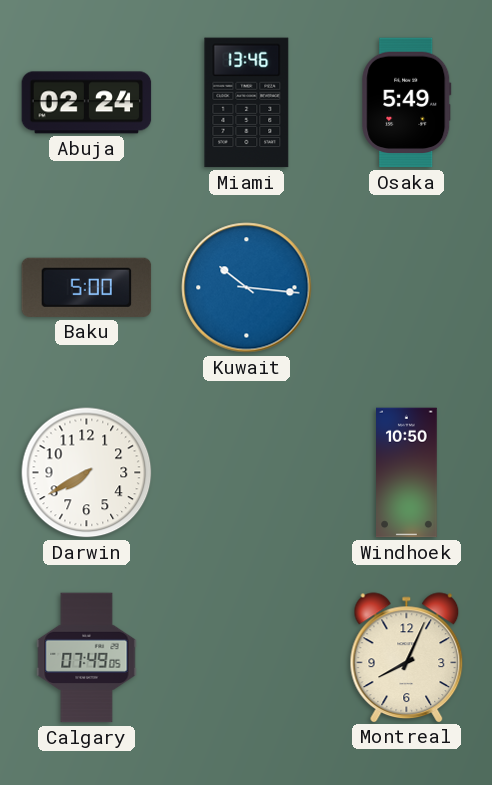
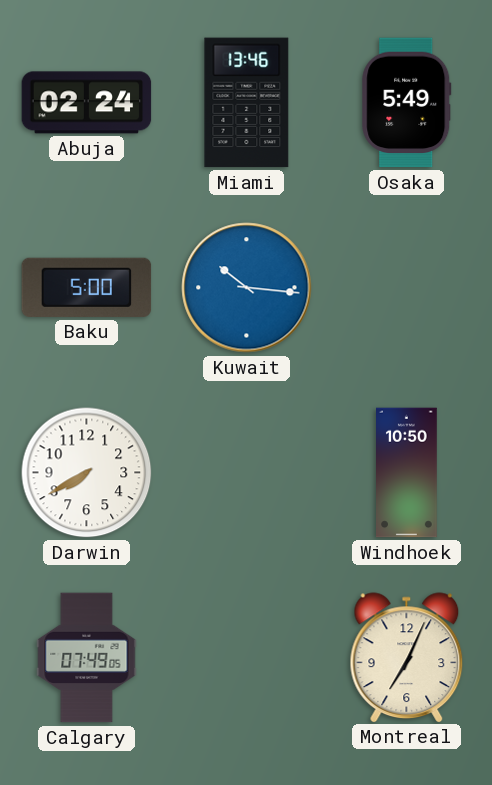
Montreal: 8:04 -> 7:04 (407, 657)
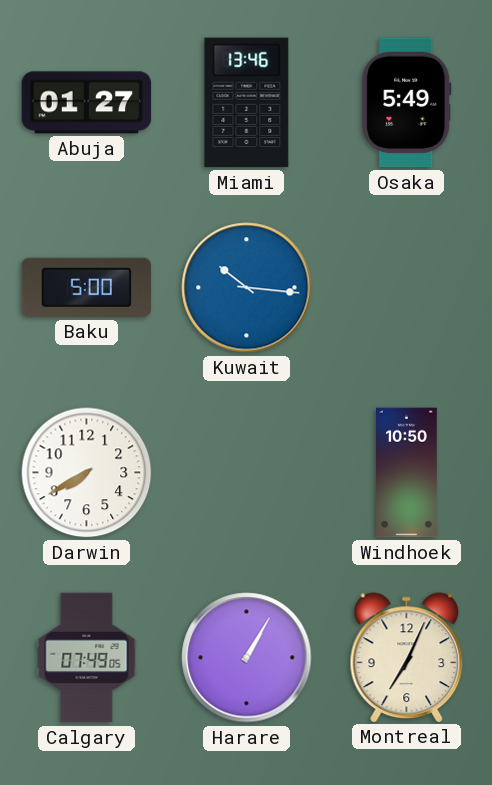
Abuja: 02:24 -> 01:27 (87, 103)
Harare: none -> 1:05 (247, 658)
